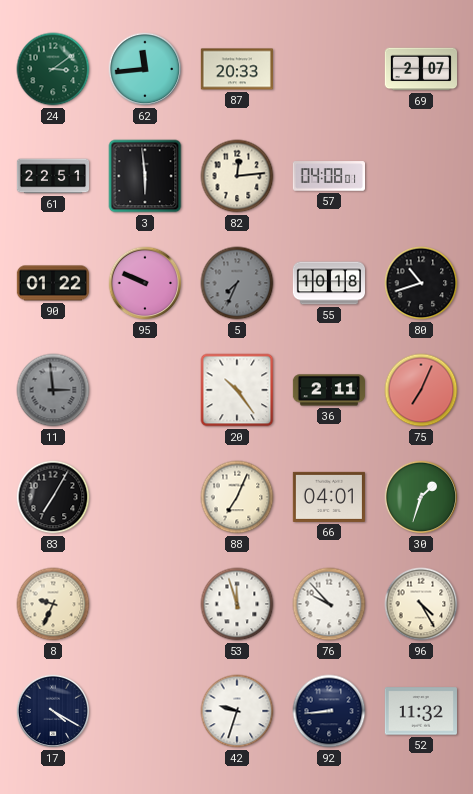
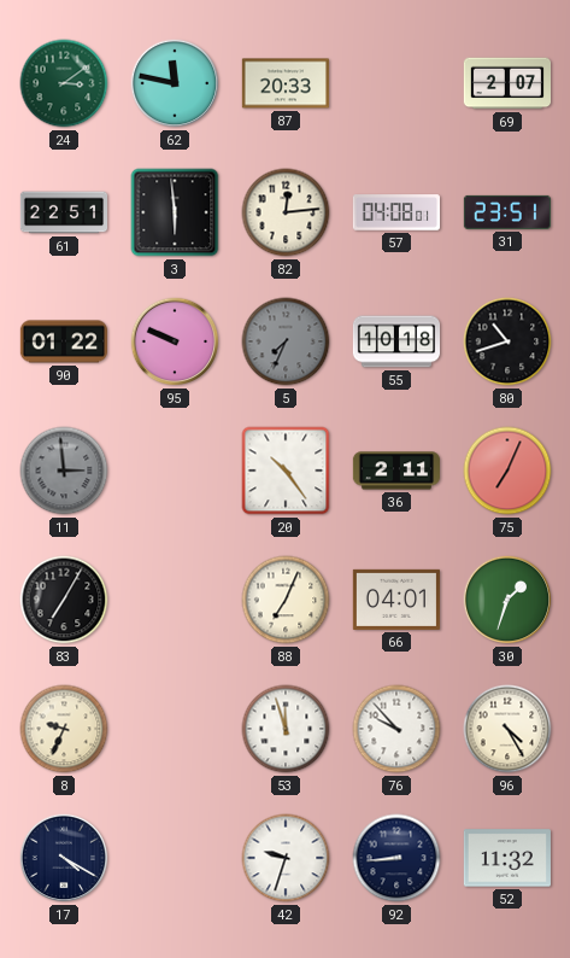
62: 11:44 -> 11:47 (175, 83)
31: none -> 23:51 (507, 212)
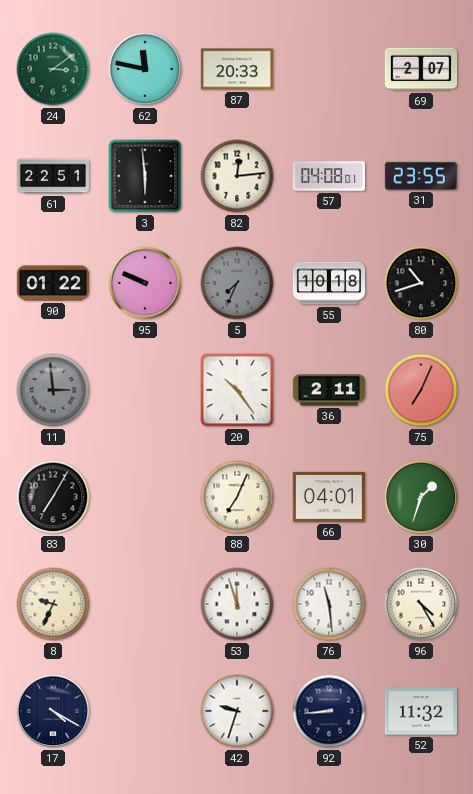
31: 23:51 -> 23:55 (421, 176)
76: 9:53 -> 11:29 (329, 604)
